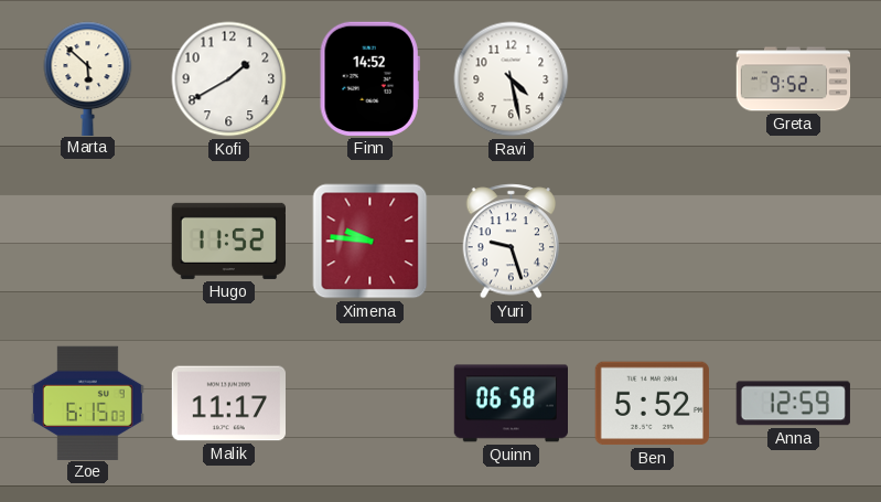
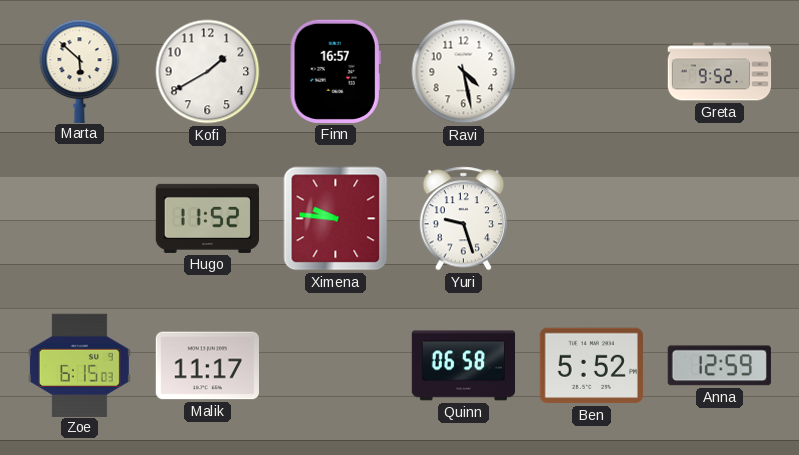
Finn: 14:52 -> 16:57 (335, 71)
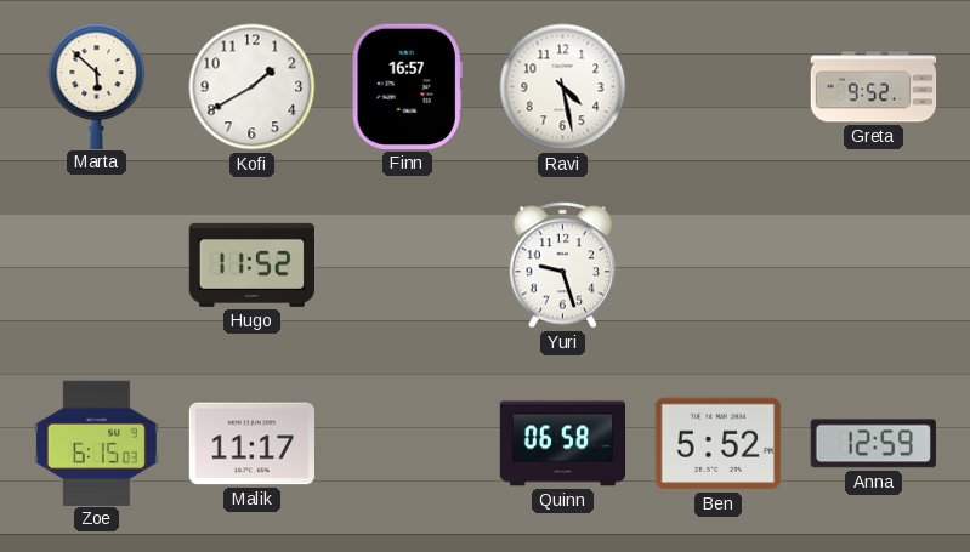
Ximena: 9:46 -> none (336, 219)
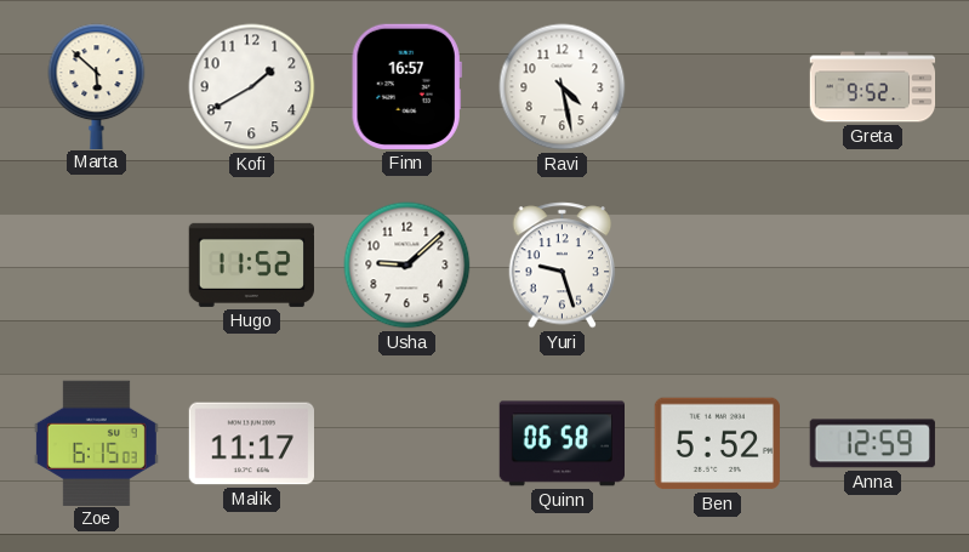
Usha: none -> 9:08 (407, 266)
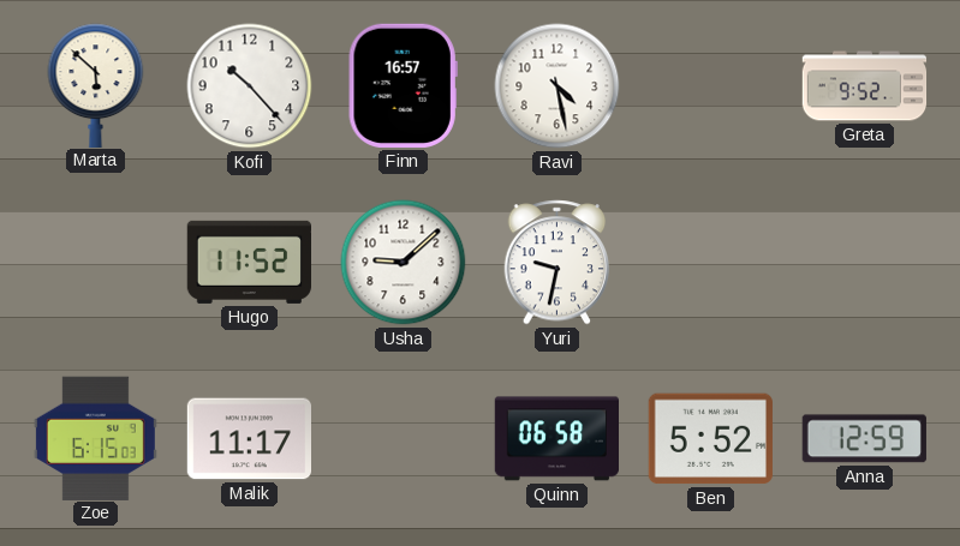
Kofi: 1:40 -> 10:23 (250, 86)
Yuri: 9:27 -> 9:32 (557, 263)
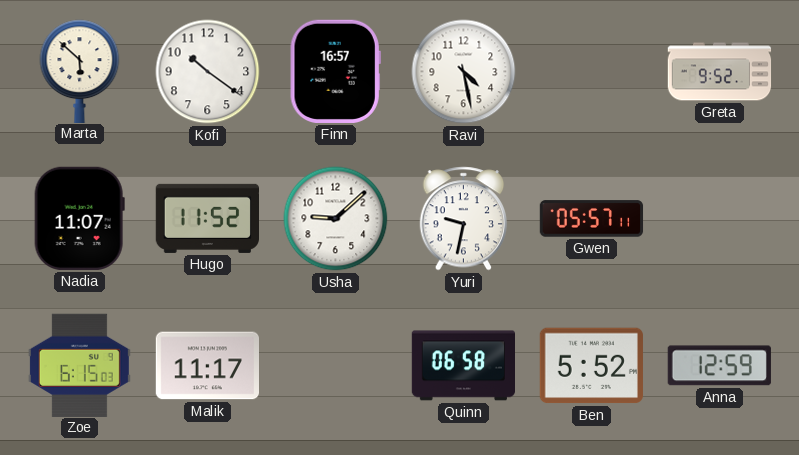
Kofi: 10:23 -> 10:21 (208, 72)
Nadia: none -> 11:07 (79, 218)
Gwen: none -> 05:57 (592, 219)
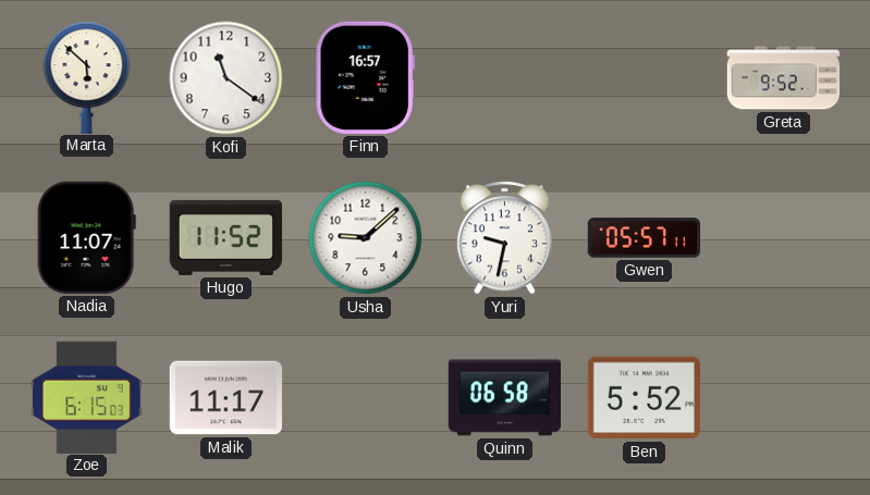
Kofi: 10:21 -> 11:21 (226, 78)
Ravi: 4:28 -> none (464, 72)
Anna: 12:59 -> none (719, 366)
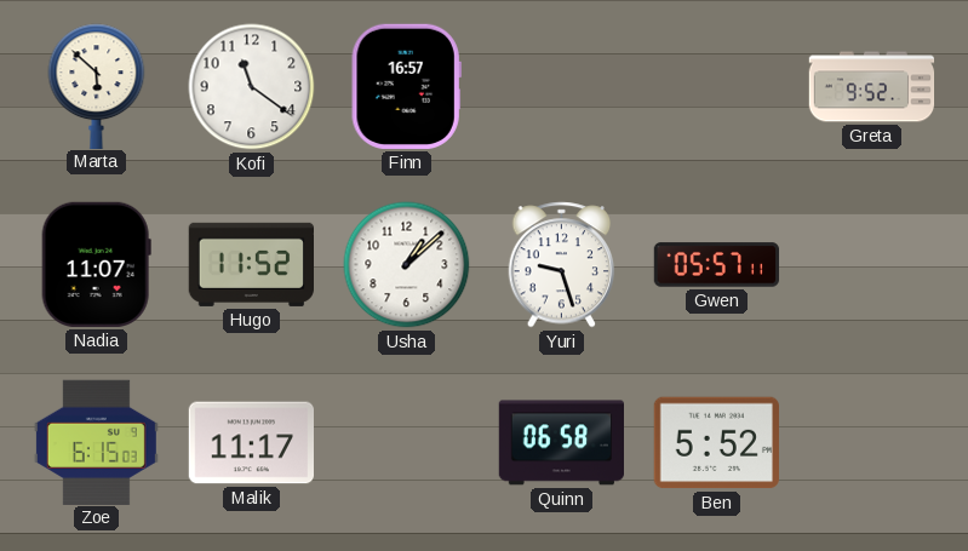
Usha: 9:08 -> 1:08 (407, 265)
Yuri: 9:32 -> 9:27 (562, 265)
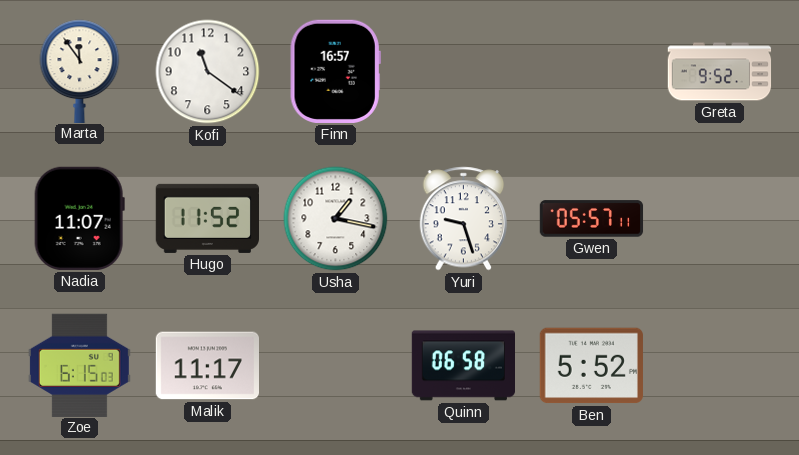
Marta: 5:52 -> 11:54 (80, 71)
Usha: 1:08 -> 1:17 (336, 219)
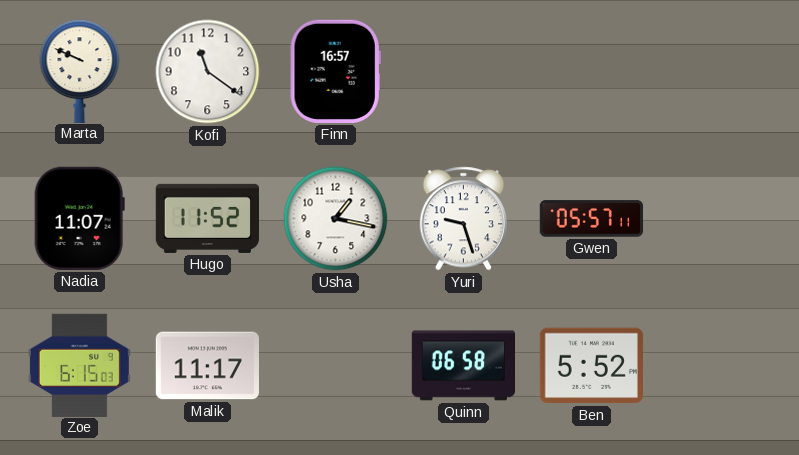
Marta: 11:54 -> 9:49 (80, 71)
Greta: 9:52 -> none (720, 72)
